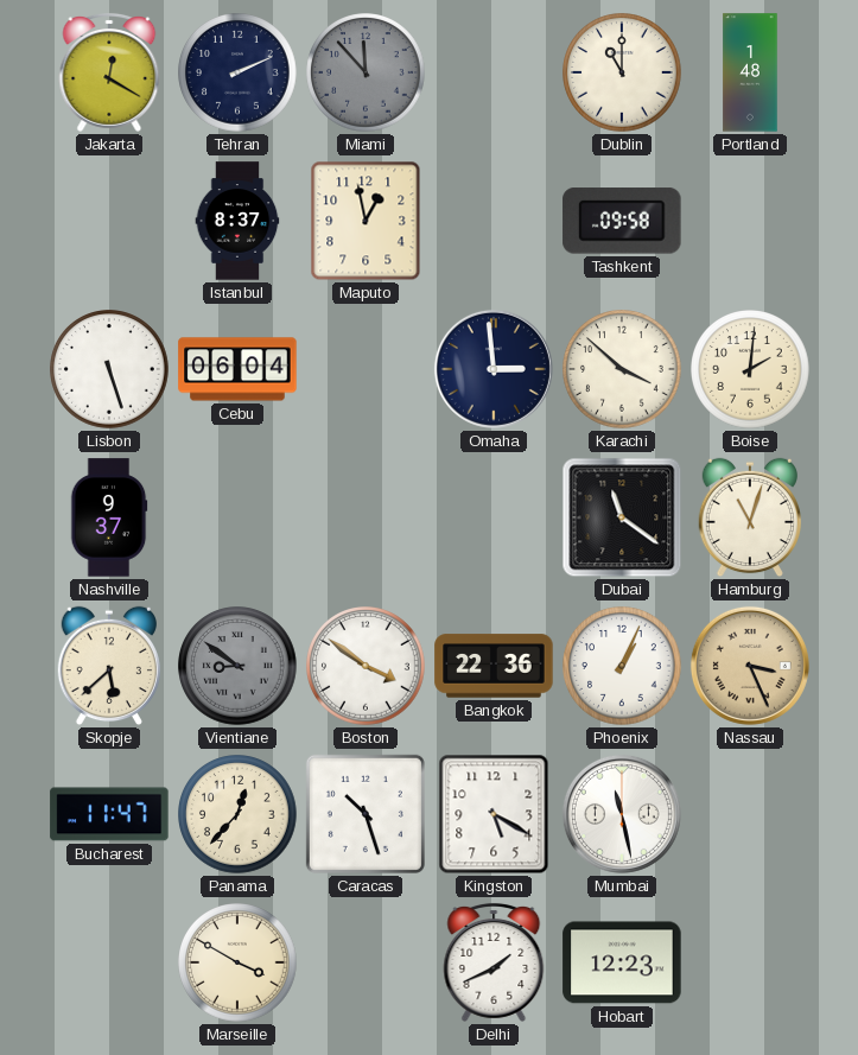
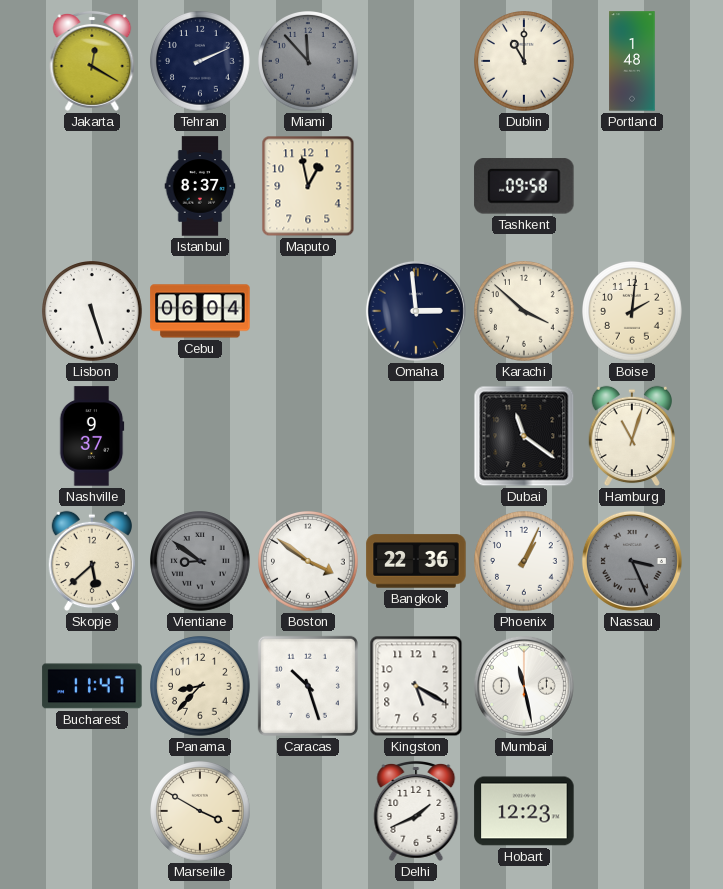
Nassau dial: champagne -> grey (632, 561)
Panama: 12:37 -> 8:37 (200, 686)
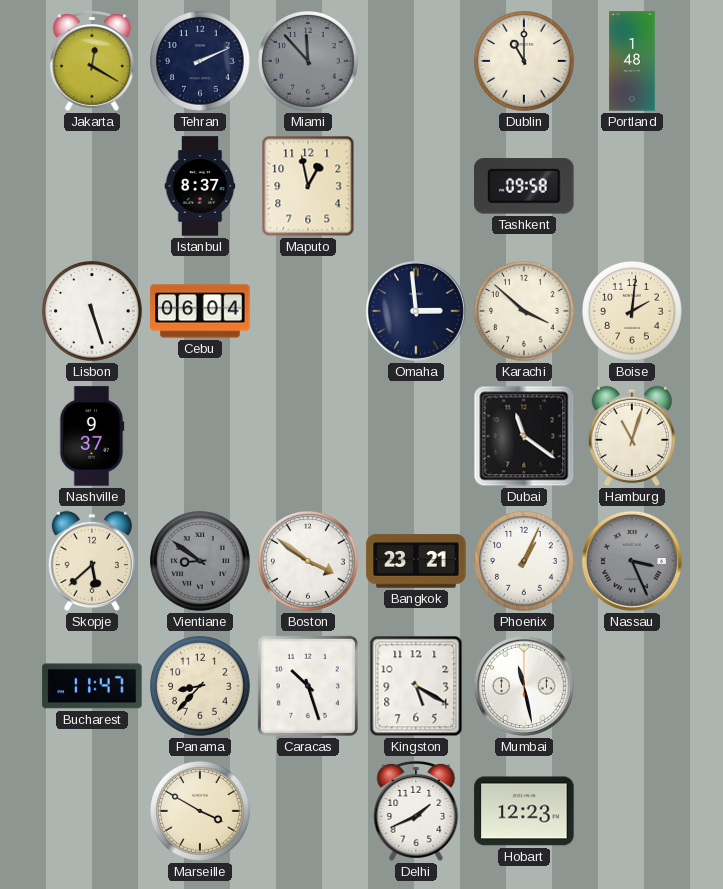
Bangkok: 22:36 -> 23:21 (416, 561)
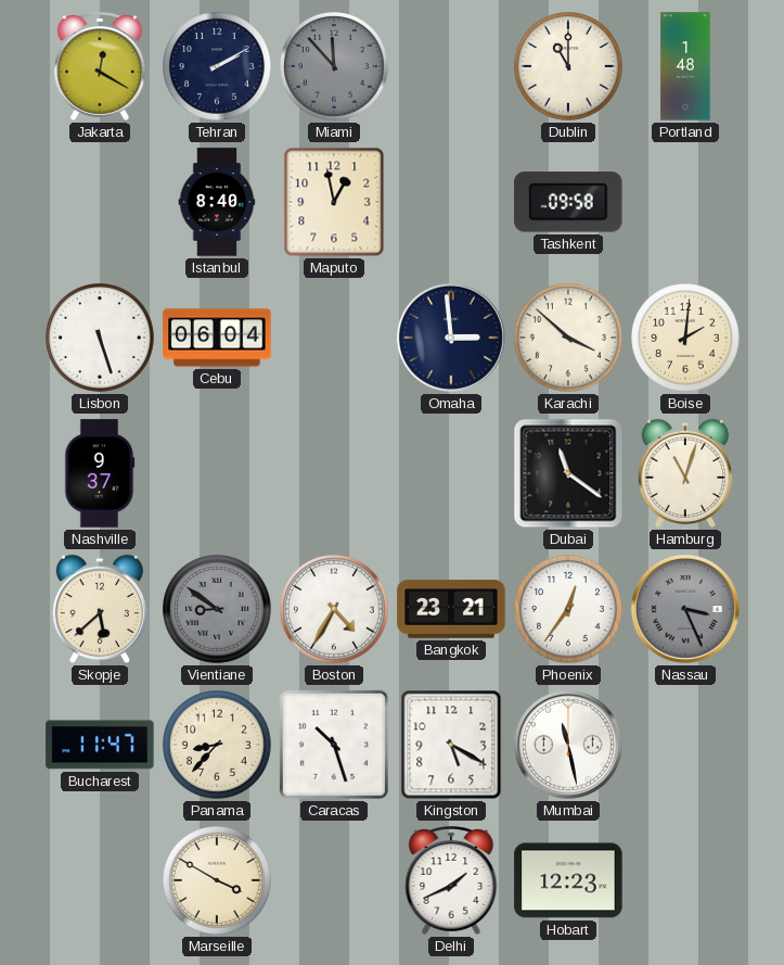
Tehran: 2:11 -> 2:10 (217, 66)
Istanbul: 8:37 -> 8:40 (217, 202)
Boston: 3:51 -> 4:35 (334, 609)
Phoenix: 1:04 -> 12:36 (568, 609)
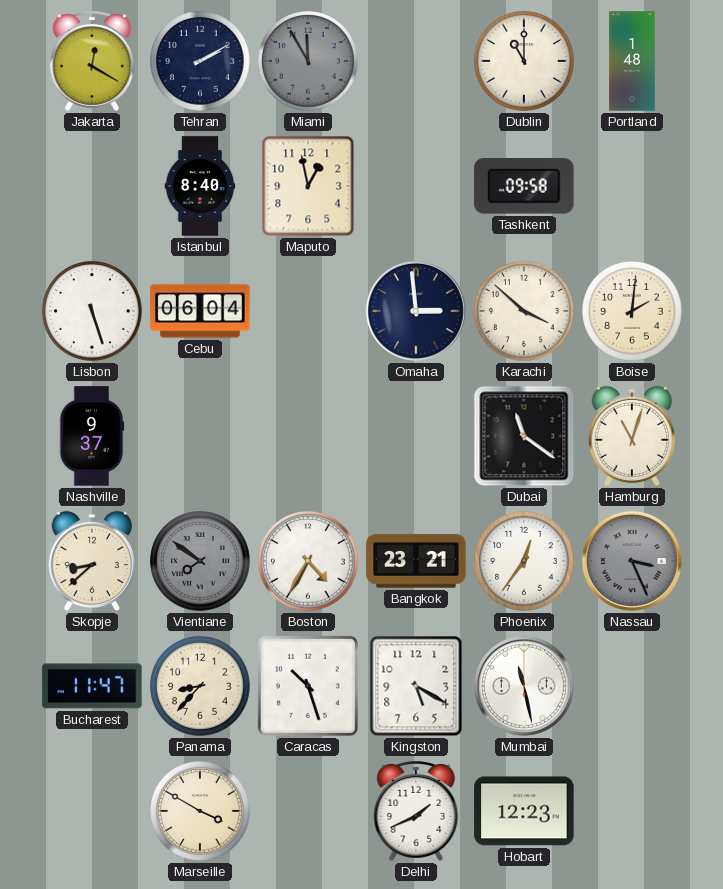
Miami: 11:53 -> 11:55 (308, 61)
Skopje: 5:38 -> 8:38 (91, 561)
Vientiane: 8:51 -> 7:51 (200, 561)
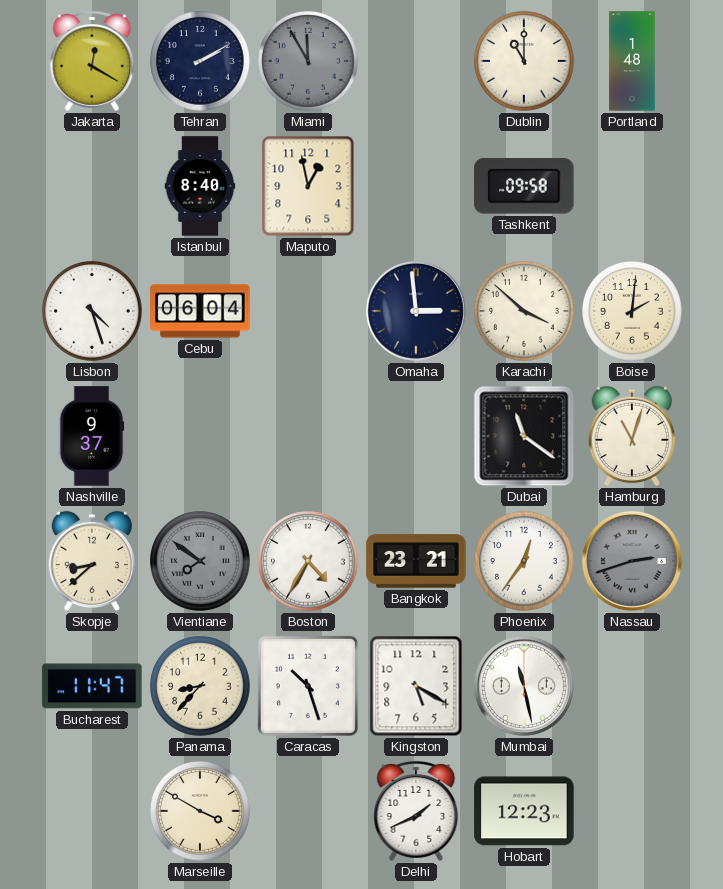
Lisbon: 5:27 -> 4:27 (92, 311)
Nassau: 3:26 -> 2:42 (632, 561)
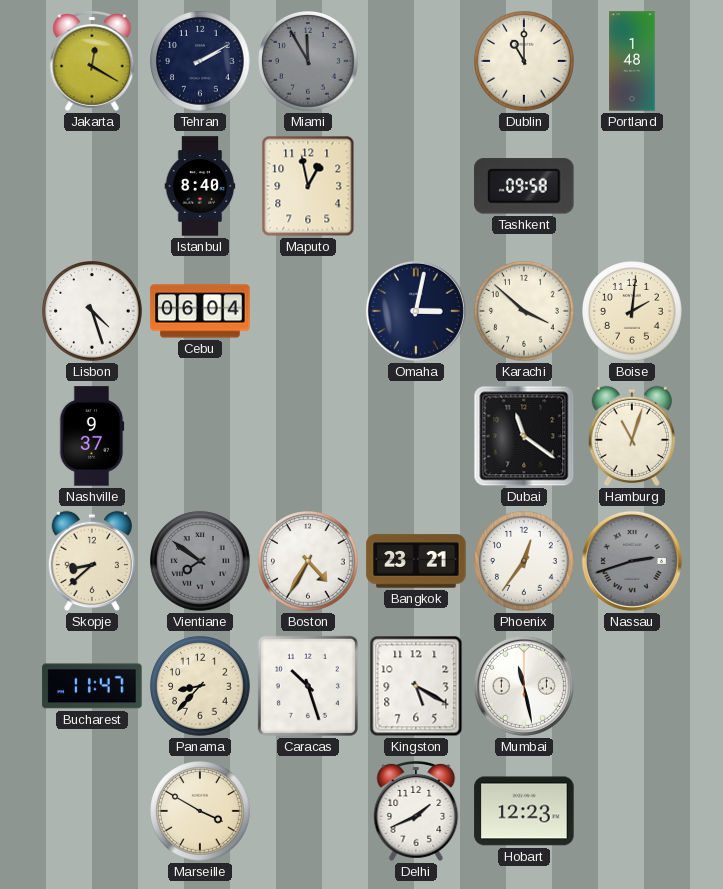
Omaha: 2:59 -> 3:02 (416, 311)
